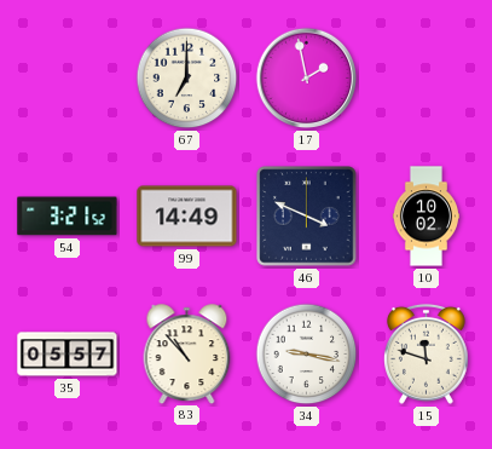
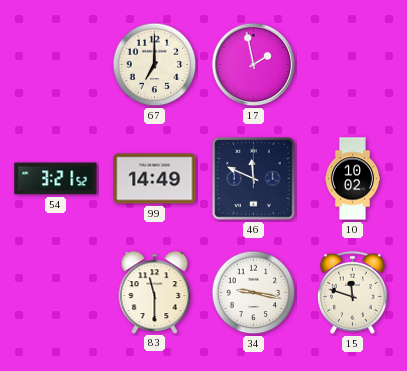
46: 3:49 -> 11:49 (254, 179)
35: 05:57 -> none (68, 355)
83: 10:53 -> 11:30 (155, 292)
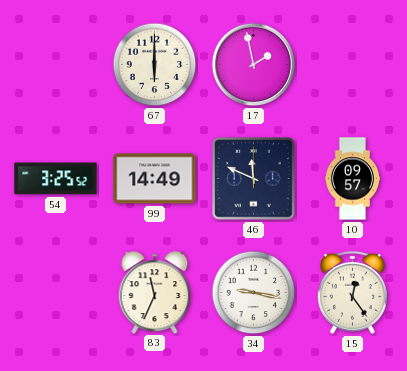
67: 7:00 -> 6:00 (155, 65)
54: 3:21 -> 3:25 (56, 179)
10: 10:02 -> 09:57 (352, 179)
83: 11:30 -> 11:34 (155, 292)
15: 11:48 -> 12:24 (352, 292)
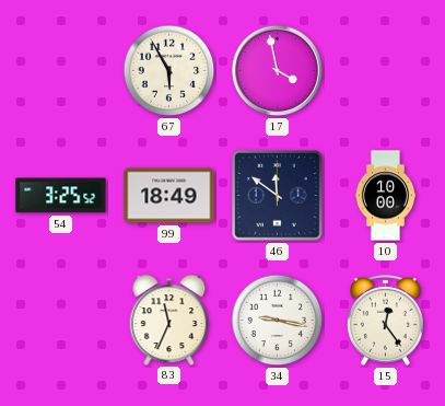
67: 6:00 -> 5:55 (169, 71)
17: 1:58 -> 3:58 (278, 71)
99: 14:49 -> 18:49 (169, 196)
46: 11:49 -> 11:51 (278, 196)
10: 09:57 -> 10:00 (385, 196)
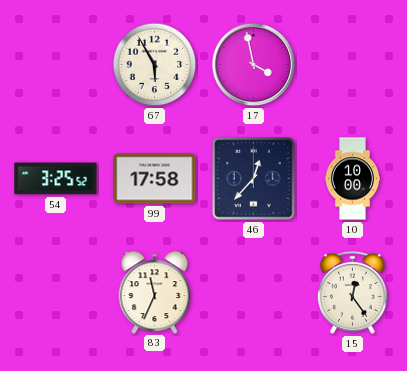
99: 18:49 -> 17:58 (155, 179)
46: 11:51 -> 12:37 (254, 179)
34: 9:17 -> none (278, 321)
